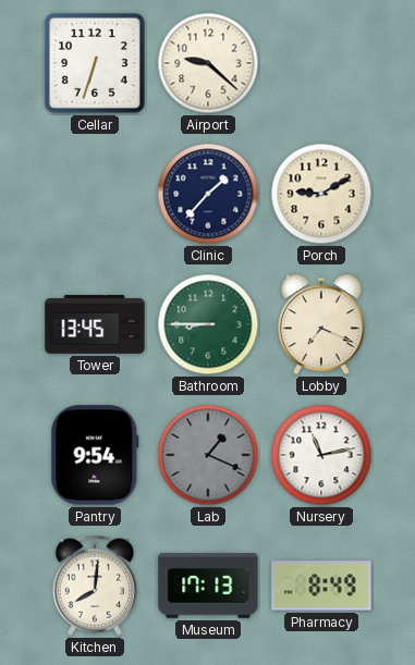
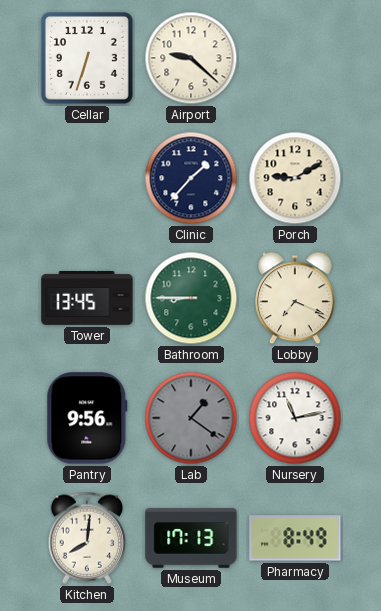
Pantry: 9:54 -> 9:56 (87, 418)
Lab: 1:19 -> 1:21 (191, 418)
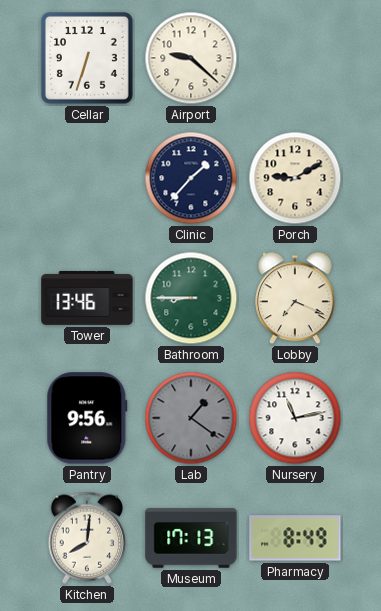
Tower: 13:45 -> 13:46 (87, 299)
